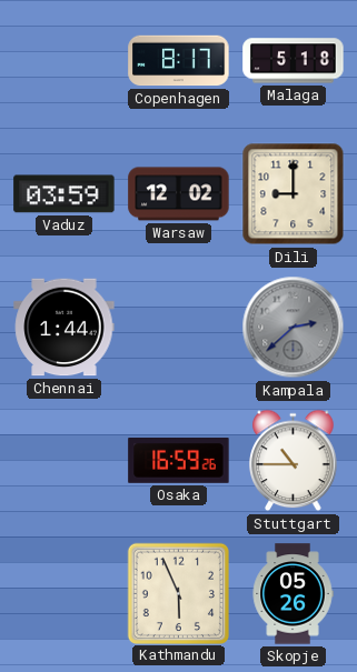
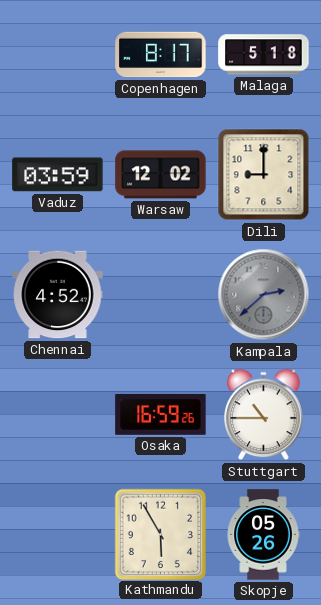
Chennai: 1:44 -> 4:52 (58, 295)
Kathmandu: 5:56 -> 5:55 (160, 534)
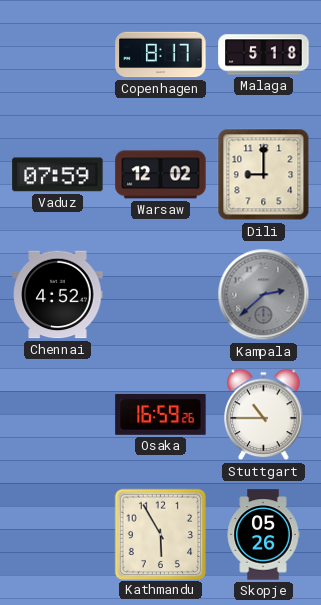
Vaduz: 03:59 -> 07:59 (58, 175)
